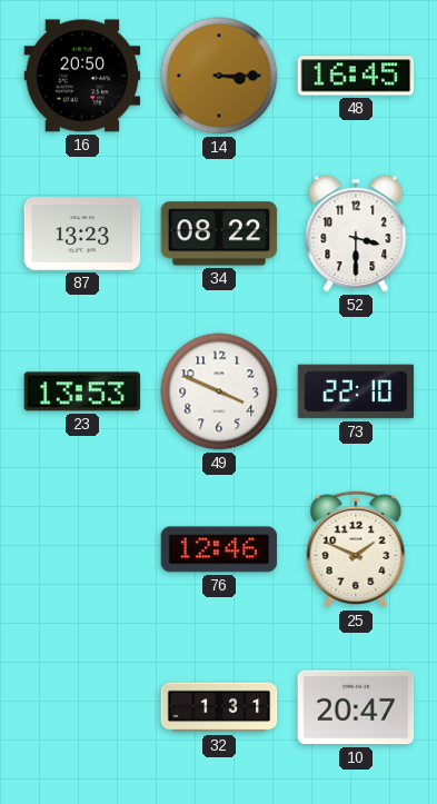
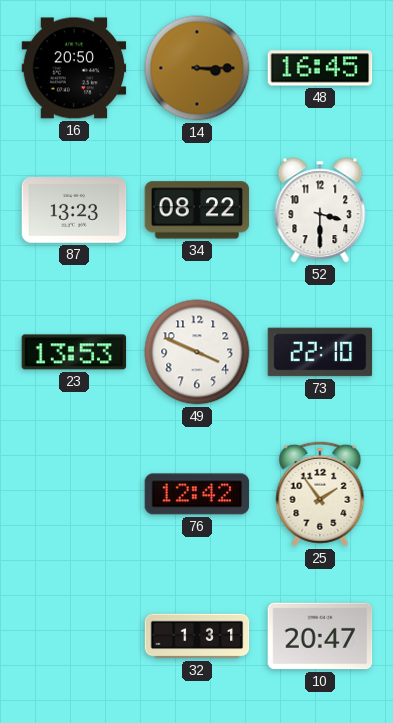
76: 12:46 -> 12:42 (197, 494)
25: 1:49 -> 1:54 (320, 494)
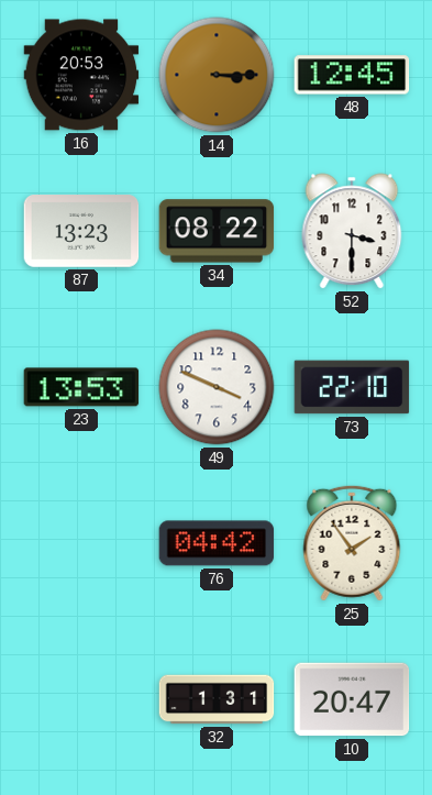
16: 20:50 -> 20:53 (81, 75)
48: 16:45 -> 12:45 (352, 75)
76: 12:42 -> 04:42 (217, 543)
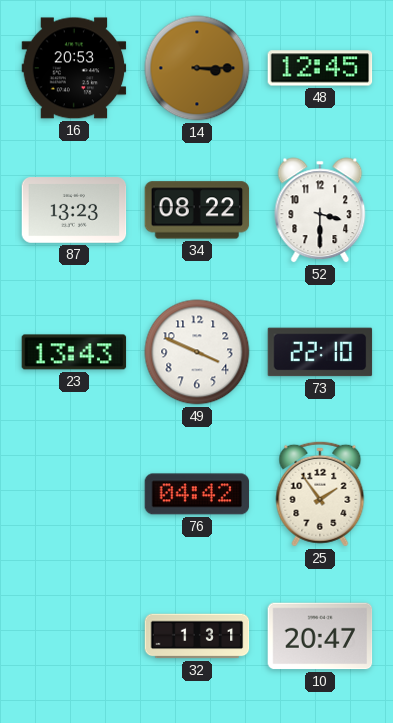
23: 13:53 -> 13:43 (74, 352)
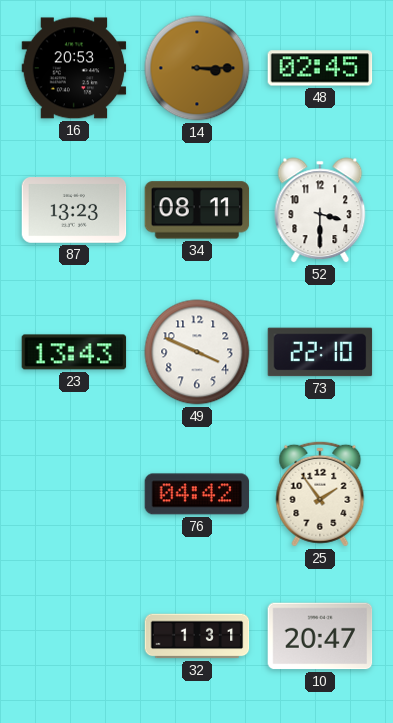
48: 12:45 -> 02:45 (320, 68)
34: 08:22 -> 08:11 (197, 210)
